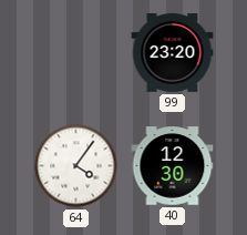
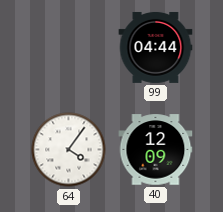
99: 23:20 -> 04:44 (156, 47)
40: 12:30 -> 12:09 (156, 150)
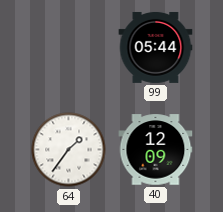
99: 04:44 -> 05:44 (156, 47)
64: 4:06 -> 1:36 (69, 150)
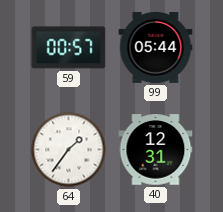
59: none -> 00:57 (69, 48)
40: 12:09 -> 12:31 (156, 150)
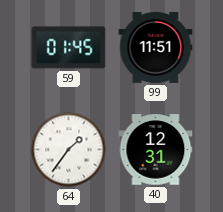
59: 00:57 -> 01:45 (69, 48)
99: 05:44 -> 11:51 (156, 47)
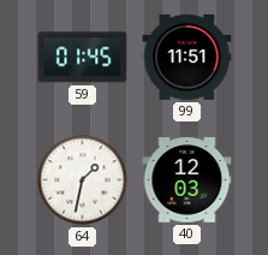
64: 1:36 -> 1:32 (83, 180)
40: 12:31 -> 12:03 (187, 180)
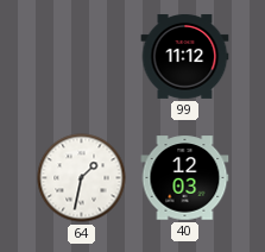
59: 01:45 -> none (83, 58)
99: 11:51 -> 11:12 (185, 56)
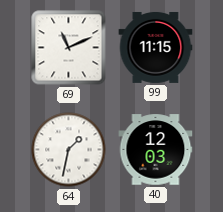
69: none -> 11:11 (69, 48)
99: 11:12 -> 11:15 (156, 47)
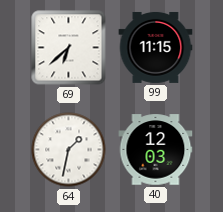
69: 11:11 -> 6:38 (69, 48)
